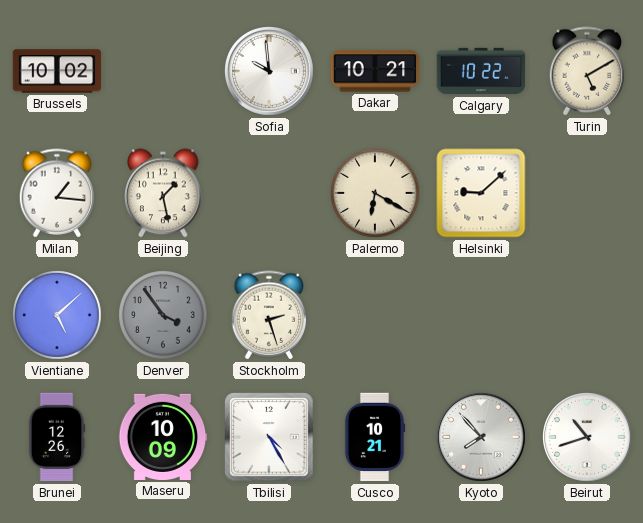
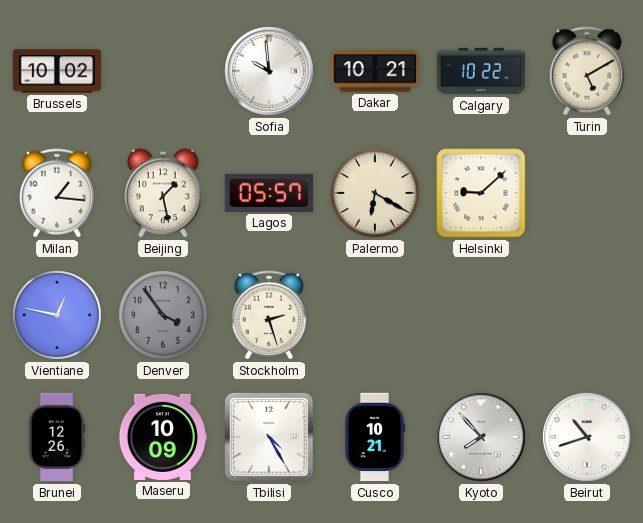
Lagos: none -> 05:57 (269, 193)
Vientiane: 5:08 -> 12:47 (57, 315)
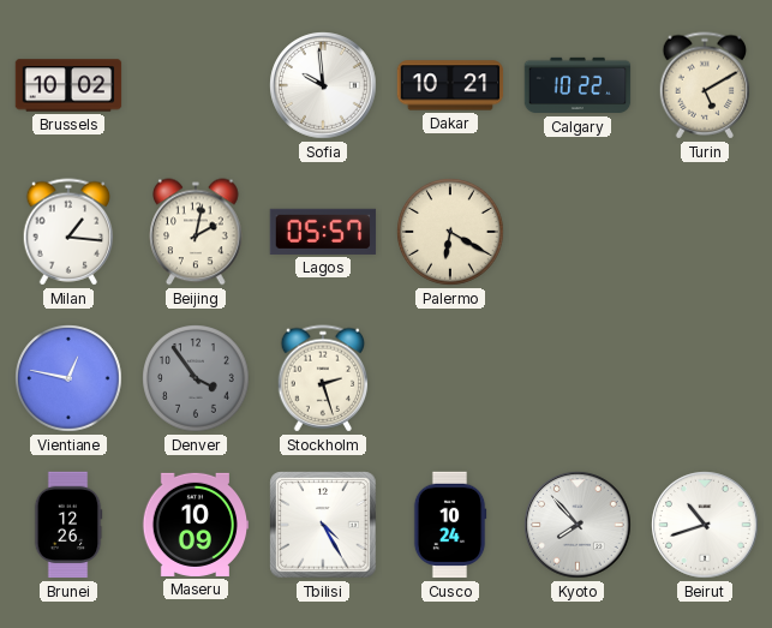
Beijing: 1:28 -> 2:02 (196, 232)
Helsinki: 9:08 -> none (481, 193)
Cusco: 10:21 -> 10:24 (450, 525)
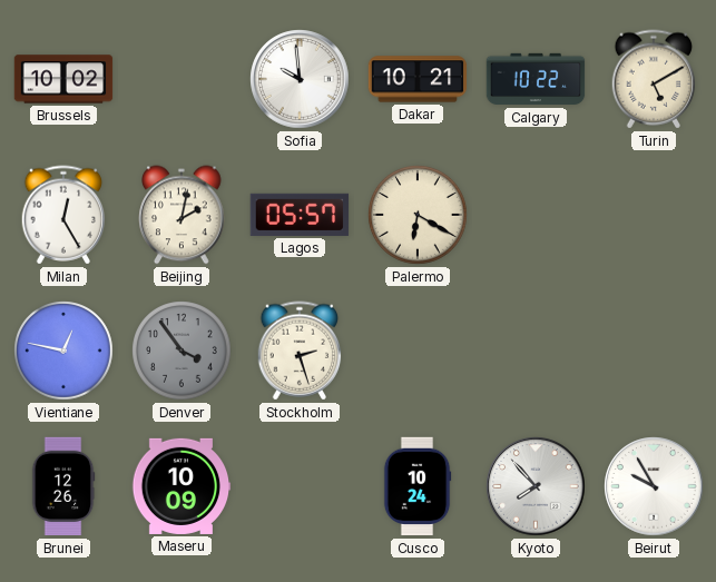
Milan: 1:16 -> 12:25 (63, 215)
Tbilisi: 4:25 -> none (323, 525)
Beirut: 10:42 -> 9:55 (654, 486)
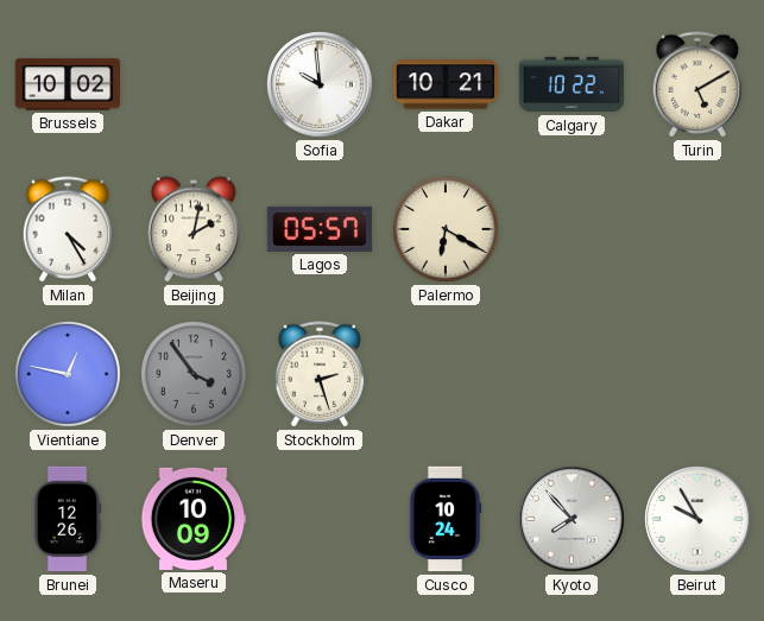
Milan: 12:25 -> 4:25 (68, 229)
